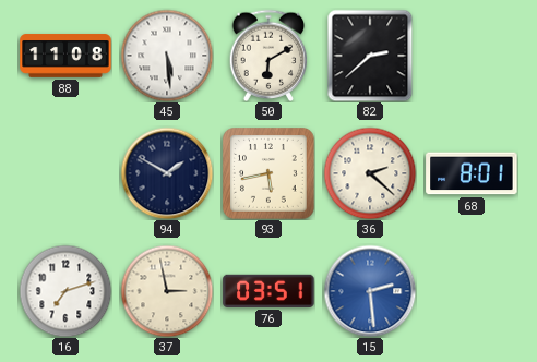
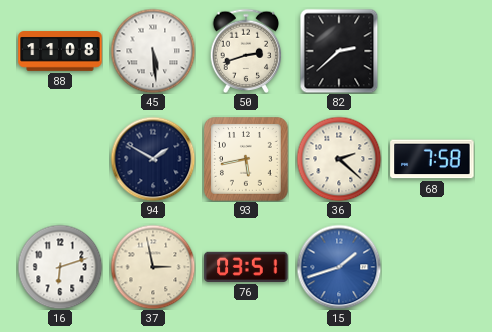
50: 6:10 -> 2:42 (246, 50)
68: 8:01 -> 7:58 (432, 159)
16: 7:12 -> 6:12 (60, 267)
15: 2:29 -> 1:42 (339, 267)
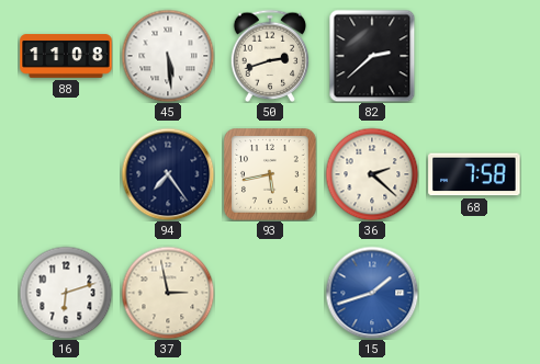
94: 1:50 -> 7:24 (168, 174)
76: 03:51 -> none (246, 267)
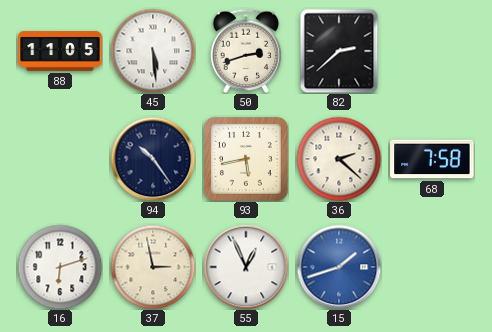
88: 11:08 -> 11:05 (60, 51)
94: 7:24 -> 10:24 (153, 159)
55: none -> 12:56 (246, 267)
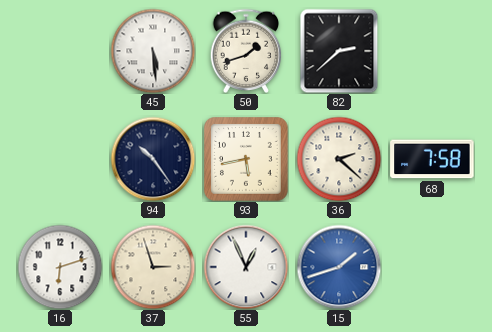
88: 11:05 -> none (60, 51)
50: 2:42 -> 1:42 (246, 50)
37: 2:58 -> 2:57 (153, 267)
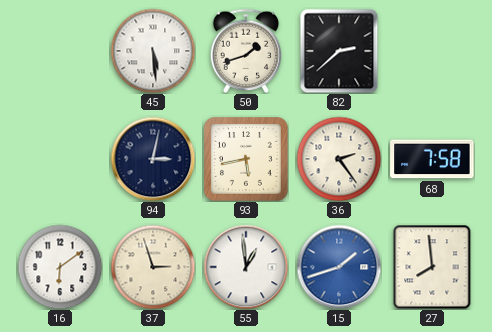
94: 10:24 -> 3:02 (153, 159)
36: 2:22 -> 2:24 (339, 159)
16: 6:12 -> 6:09 (60, 267)
55: 12:56 -> 12:59 (246, 267)
27: none -> 7:59 (432, 267)
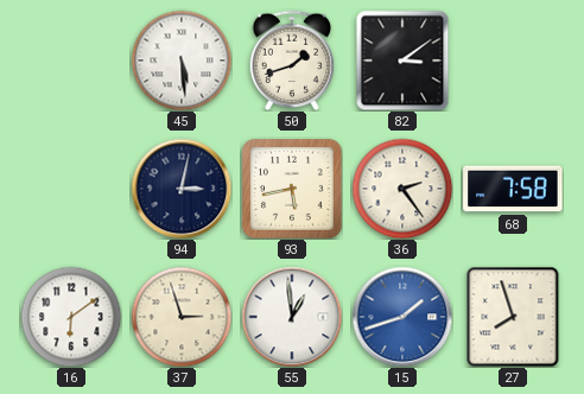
82: 2:38 -> 3:09 (402, 61)
27: 7:59 -> 7:57 (513, 317)
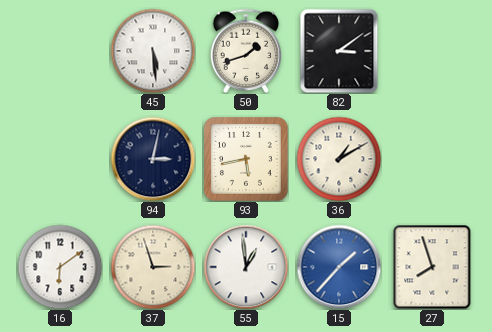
36: 2:24 -> 1:10 (339, 159)
68: 7:58 -> none (513, 189)
15: 1:42 -> 1:37 (339, 267)
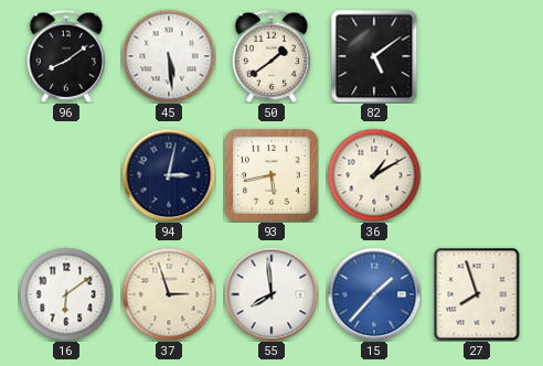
96: none -> 8:09 (66, 55)
50: 1:42 -> 1:39 (271, 55)
82: 3:09 -> 5:09 (374, 56)
55: 12:59 -> 7:59 (271, 294)
